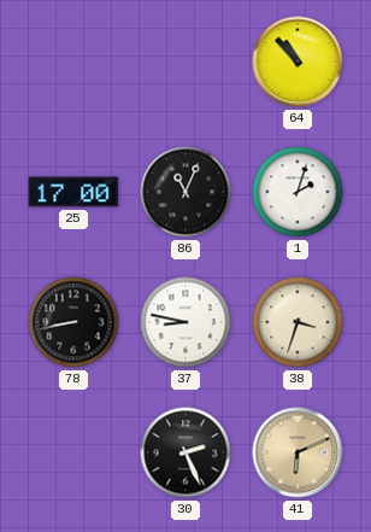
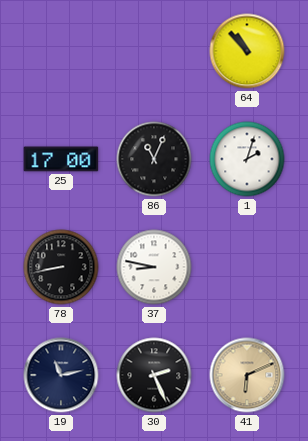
38: 3:33 -> none (298, 322)
19: none -> 11:13 (61, 375)
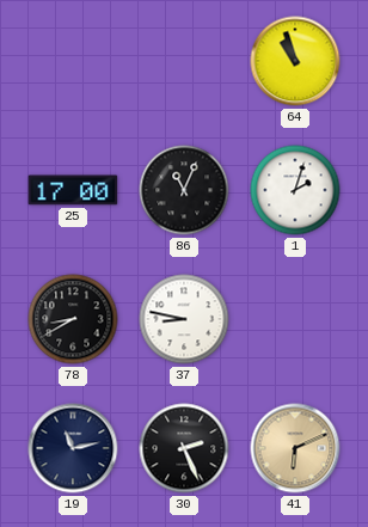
64: 10:53 -> 10:57 (295, 61)
78: 8:43 -> 8:40 (73, 319)
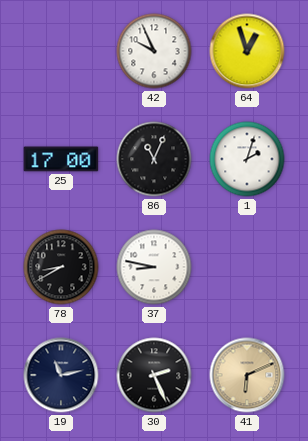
42: none -> 9:56 (154, 51)
64: 10:57 -> 12:57 (247, 51)
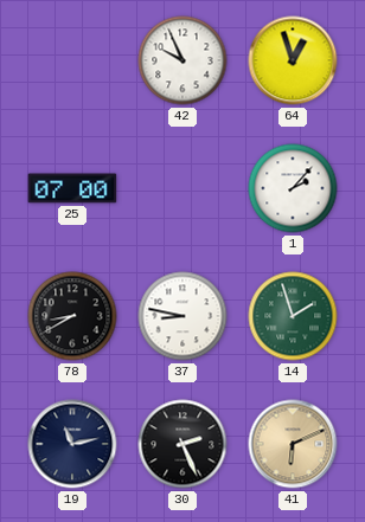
25: 17:00 -> 07:00 (72, 188)
86: 11:04 -> none (154, 159)
1: 2:03 -> 2:07 (293, 188)
14: none -> 1:57 (293, 316)
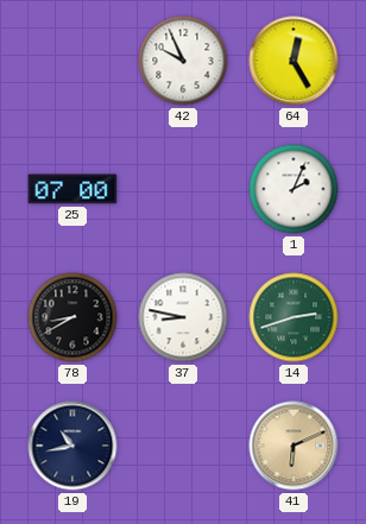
64: 12:57 -> 12:25 (294, 61)
1: 2:07 -> 2:04 (294, 189)
14: 1:57 -> 2:42 (294, 317)
19: 11:13 -> 10:43 (72, 446)
30: 2:26 -> none (182, 444)
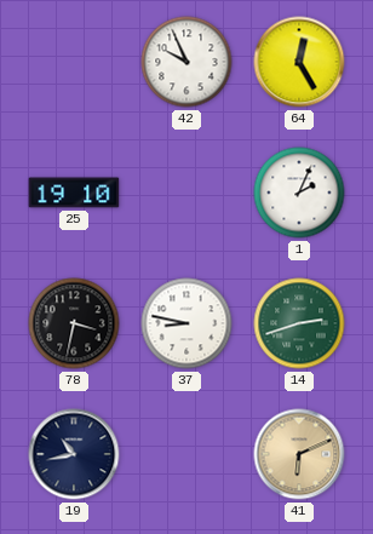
25: 07:00 -> 19:10 (74, 193)
78: 8:40 -> 3:32 (74, 323)
